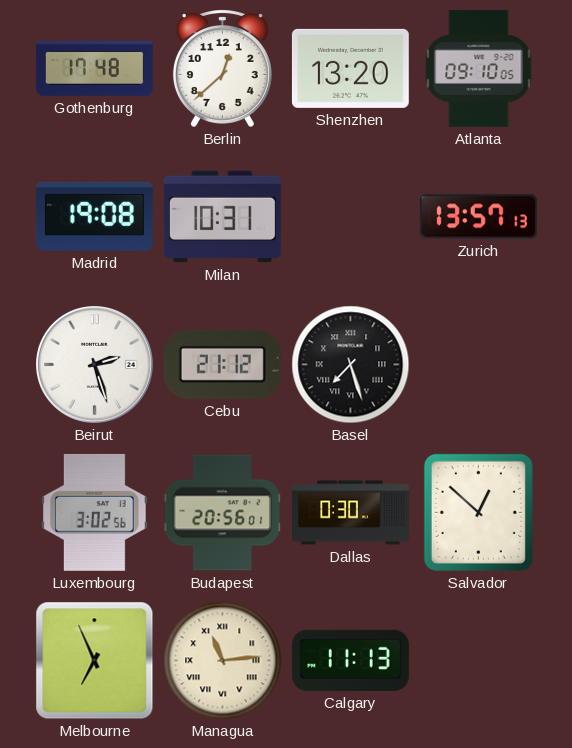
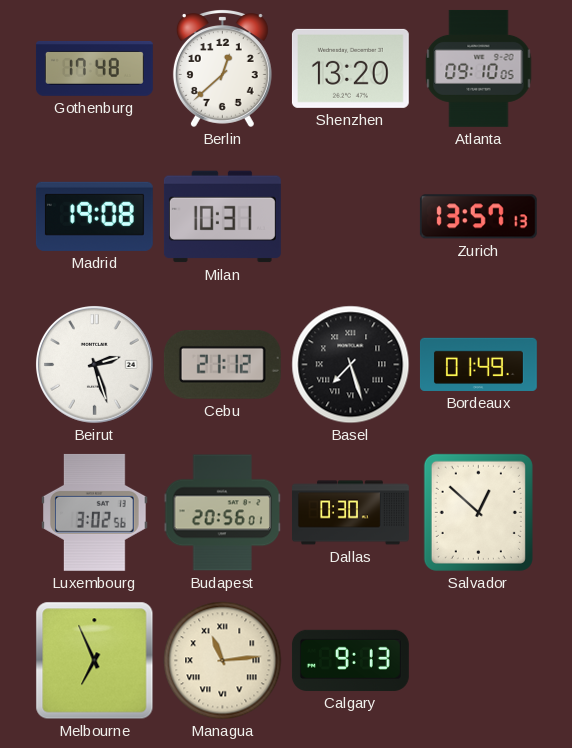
Bordeaux: none -> 01:49 (478, 364)
Calgary: 11:13 -> 9:13 (350, 660)
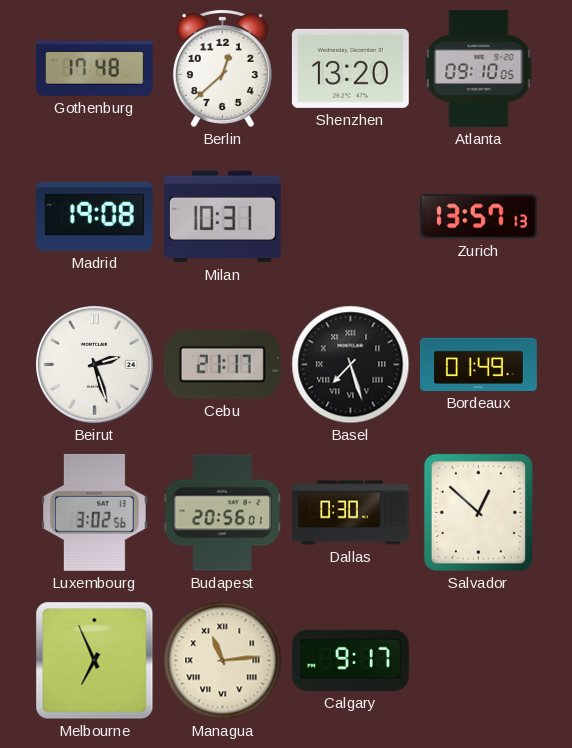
Cebu: 21:12 -> 21:17 (222, 364)
Calgary: 9:13 -> 9:17 (350, 660)
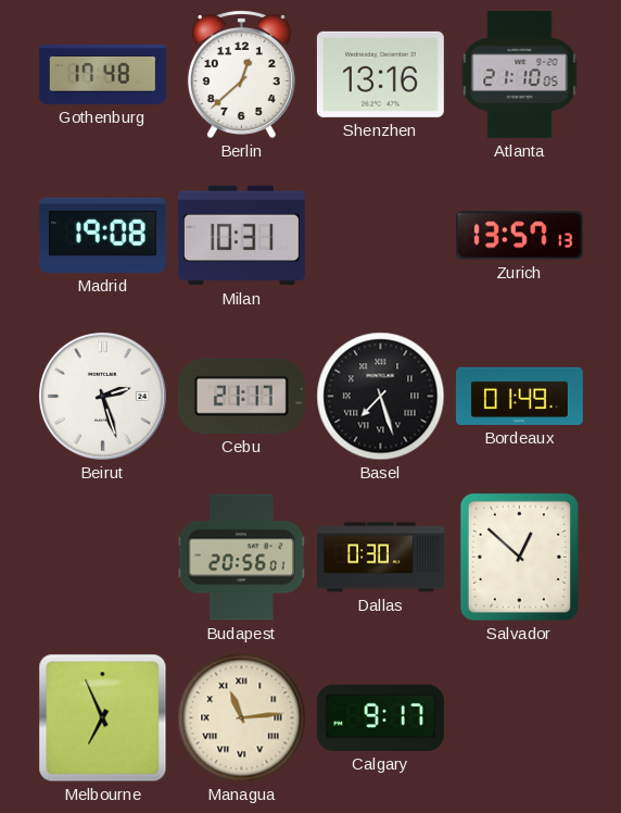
Shenzhen: 13:20 -> 13:16 (380, 74)
Atlanta: 09:10 -> 21:10 (520, 74)
Luxembourg: 3:02 -> none (95, 512)
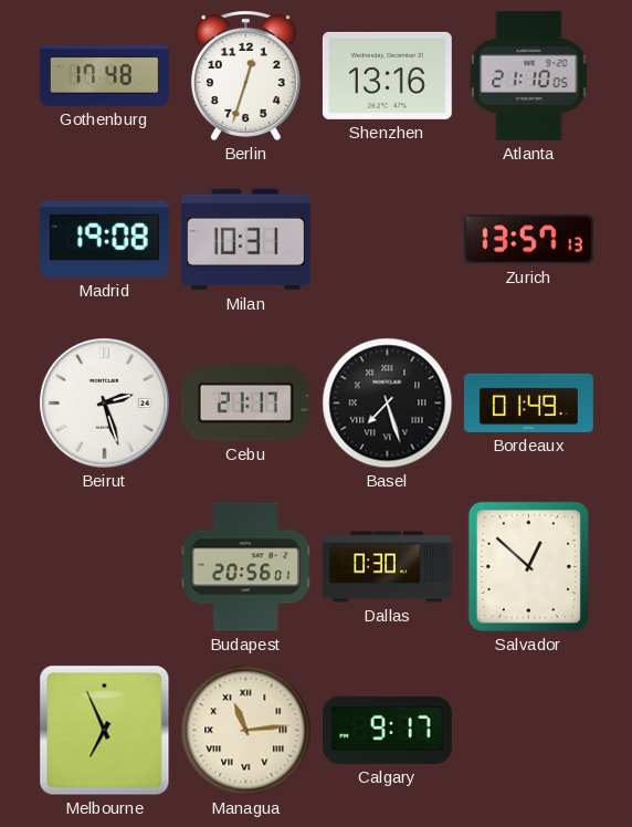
Berlin: 12:38 -> 12:33 (245, 76)
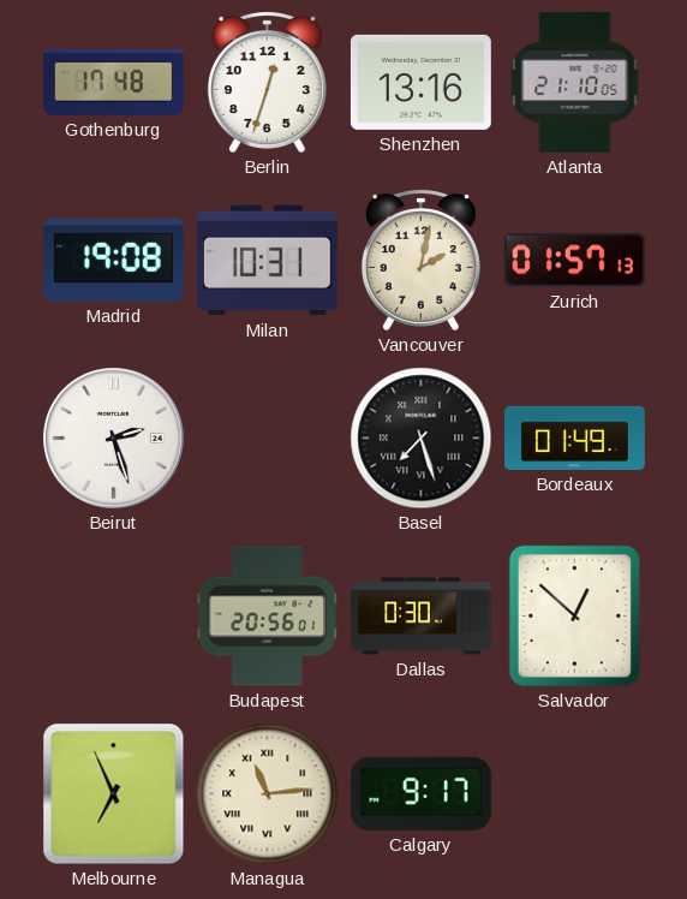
Vancouver: none -> 2:02 (420, 261)
Zurich: 13:57 -> 01:57 (574, 261)
Cebu: 21:17 -> none (245, 402)
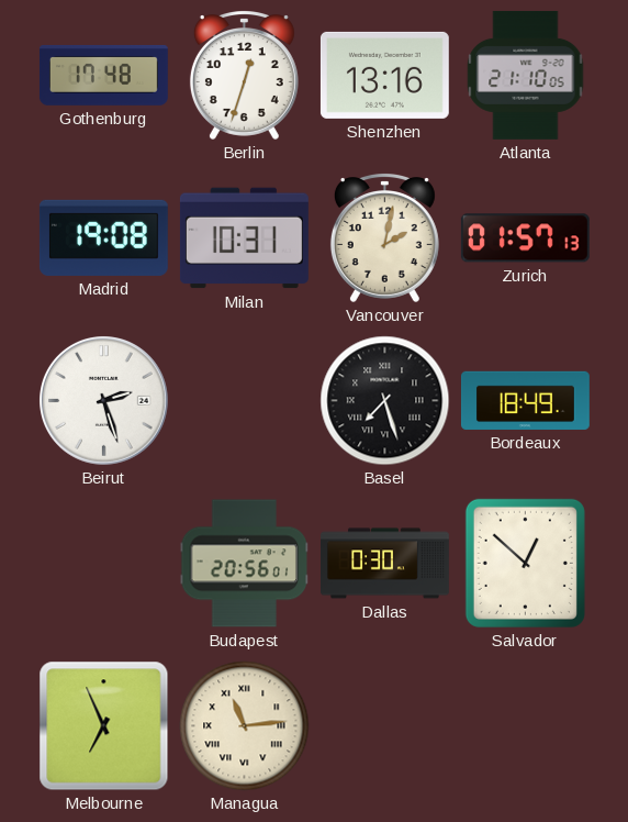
Bordeaux: 01:49 -> 18:49 (525, 400)
Calgary: 9:17 -> none (420, 793)
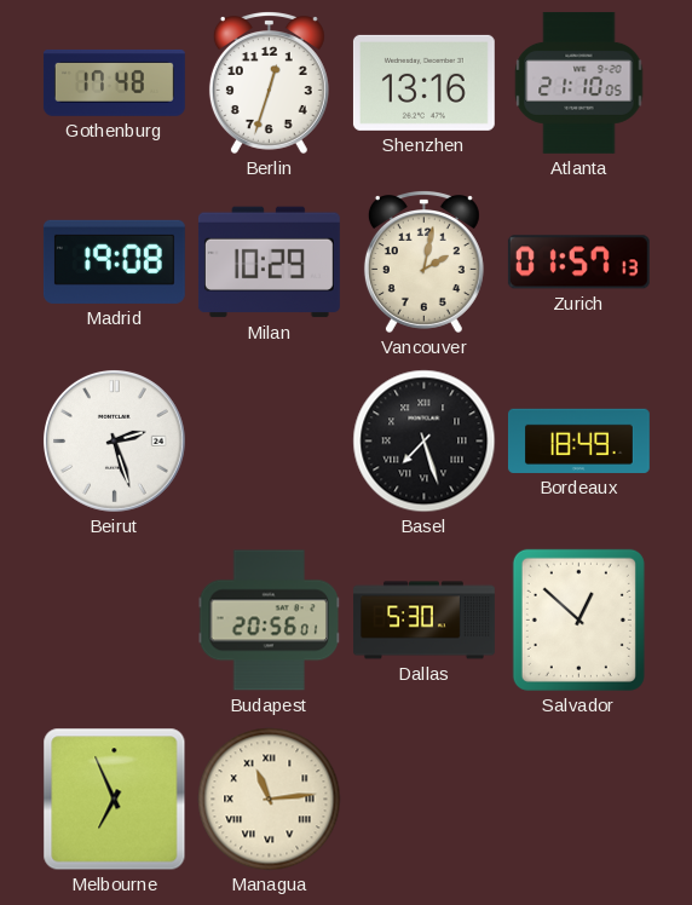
Milan: 10:31 -> 10:29 (269, 263)
Dallas: 0:30 -> 5:30 (425, 621)
